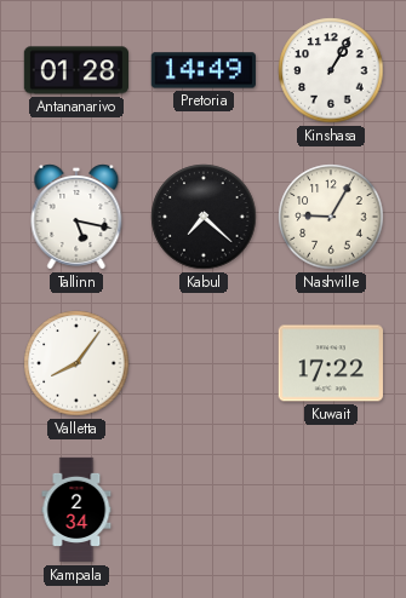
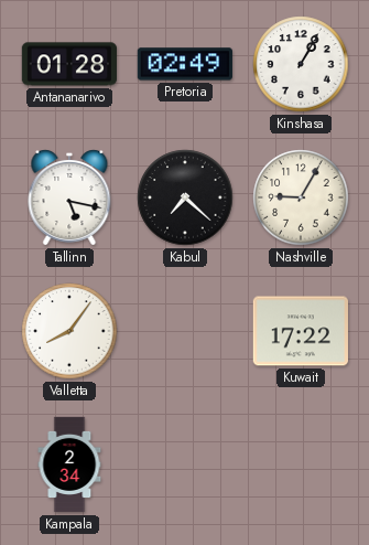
Pretoria: 14:49 -> 02:49 (185, 64)
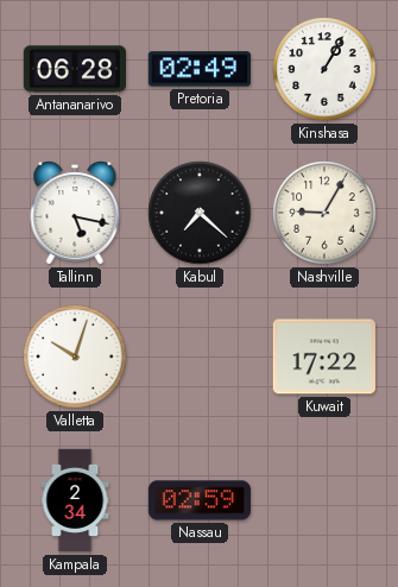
Antananarivo: 01:28 -> 06:28 (74, 69)
Valletta: 8:06 -> 10:03 (75, 356)
Nassau: none -> 02:59 (198, 500)
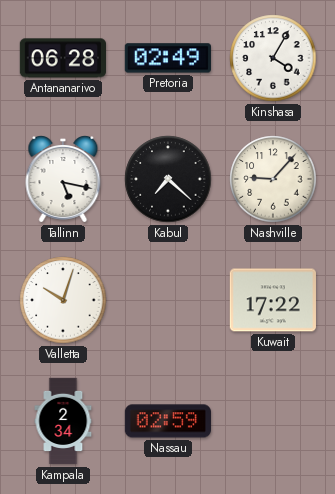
Kinshasa: 1:05 -> 4:05 (273, 58)
Nashville: 9:05 -> 9:07 (273, 179)
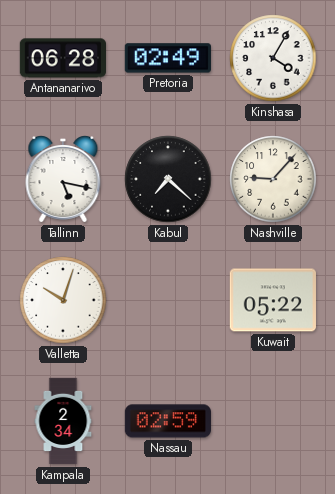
Kuwait: 17:22 -> 05:22 (273, 300)
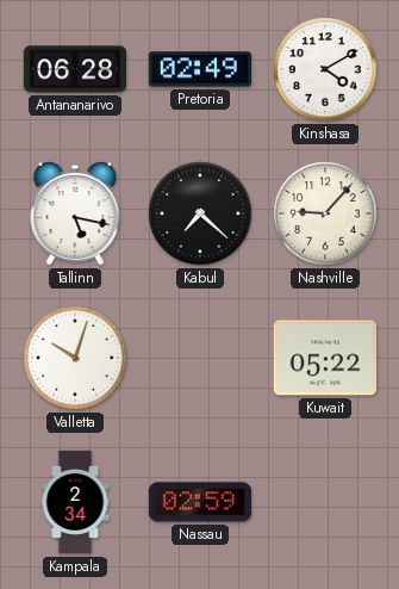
Kinshasa: 4:05 -> 4:10 (325, 69)
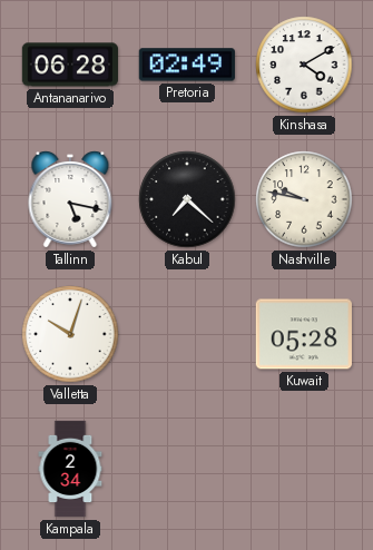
Nashville: 9:07 -> 9:47 (304, 199)
Kuwait: 05:22 -> 05:28 (304, 334)
Nassau: 02:59 -> none (199, 502)
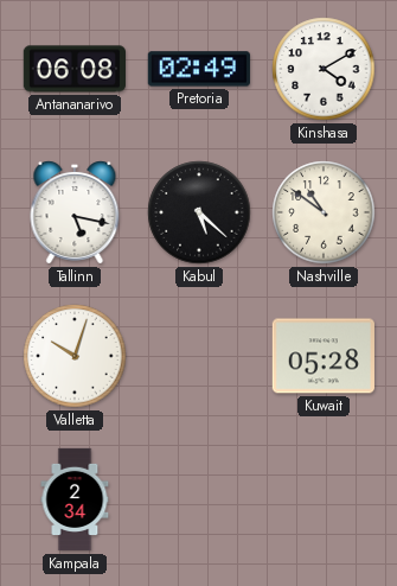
Antananarivo: 06:28 -> 06:08 (73, 69)
Kabul: 7:22 -> 5:22 (199, 212)
Nashville: 9:47 -> 10:51 (324, 212)
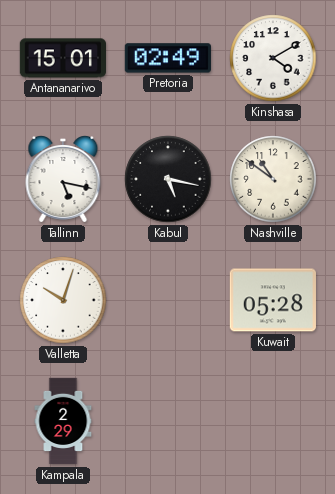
Antananarivo: 06:08 -> 15:01 (62, 58)
Kabul: 5:22 -> 5:17 (168, 179)
Kampala: 2:34 -> 2:29 (63, 421)
